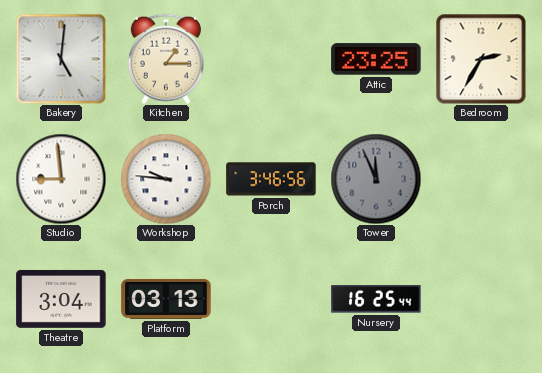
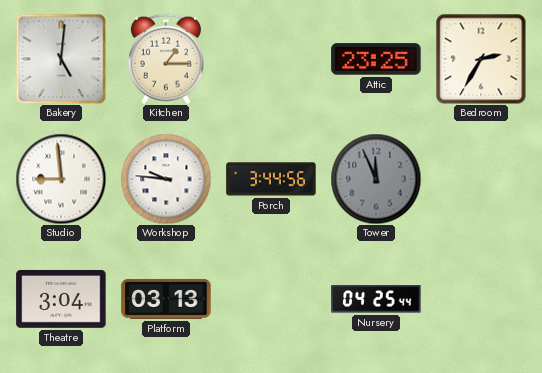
Porch: 3:46 -> 3:44 (271, 179)
Nursery: 16:25 -> 04:25 (376, 299)
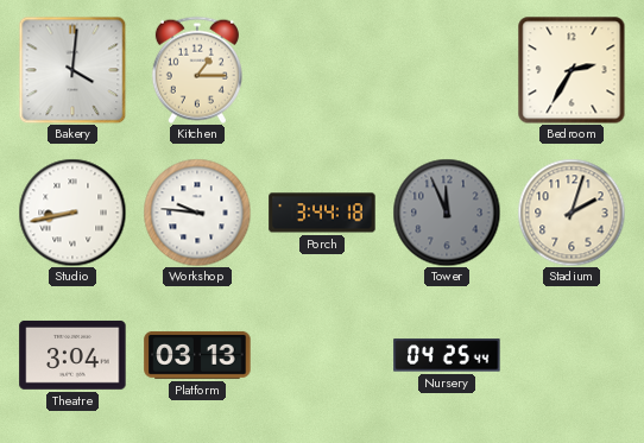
Bakery: 5:01 -> 4:01 (72, 70)
Attic: 23:25 -> none (376, 59)
Studio: 8:59 -> 8:43 (72, 213)
Porch: 3:44:56 -> 3:44:18 (322, 213)
Stadium: none -> 2:03 (572, 213)
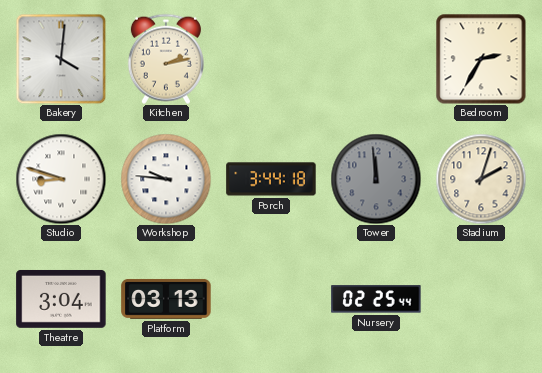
Kitchen: 1:15 -> 2:13 (166, 59)
Studio: 8:43 -> 8:48 (61, 179)
Tower: 11:56 -> 11:59 (376, 179)
Nursery: 04:25 -> 02:25 (376, 299)
